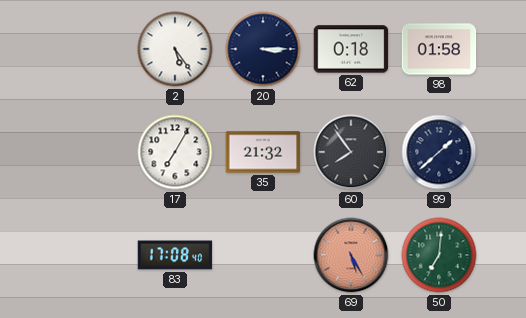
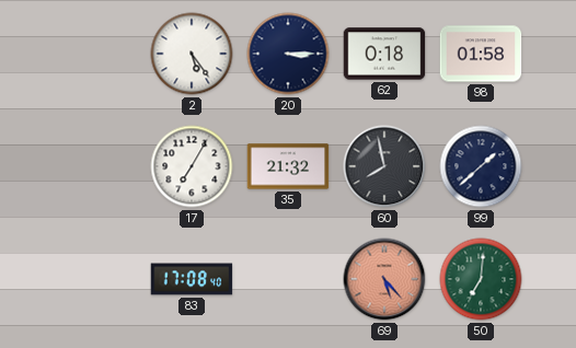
60: 7:54 -> 7:58 (384, 166)
69: 5:25 -> 5:23 (384, 279)
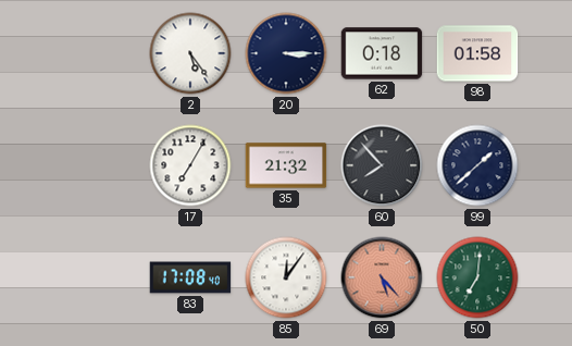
60: 7:58 -> 7:53 (382, 165)
85: none -> 12:06 (286, 277)
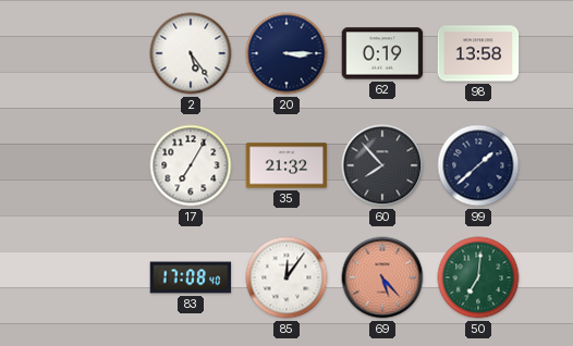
62: 0:18 -> 0:19 (382, 53)
98: 01:58 -> 13:58 (478, 53)
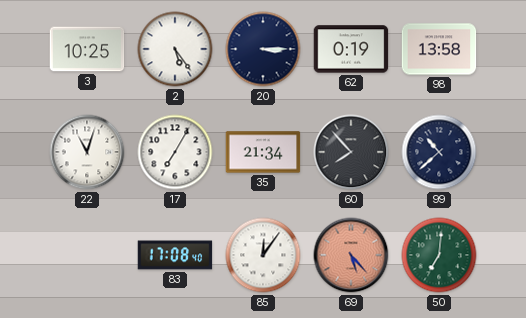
3: none -> 10:25 (87, 49)
22: none -> 11:03 (87, 152)
35: 21:32 -> 21:34 (263, 152)
99: 1:38 -> 10:38 (439, 152)
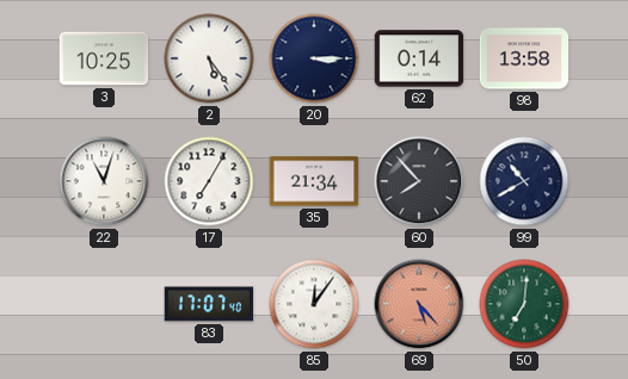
62: 0:19 -> 0:14 (419, 58)
99: 10:38 -> 10:40 (524, 181)
83: 17:08 -> 17:07 (209, 304)
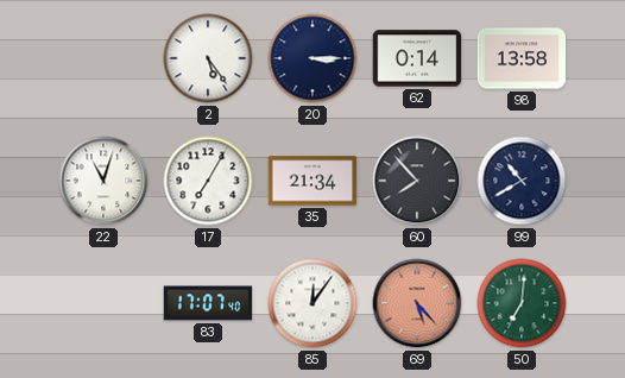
3: 10:25 -> none (104, 58)
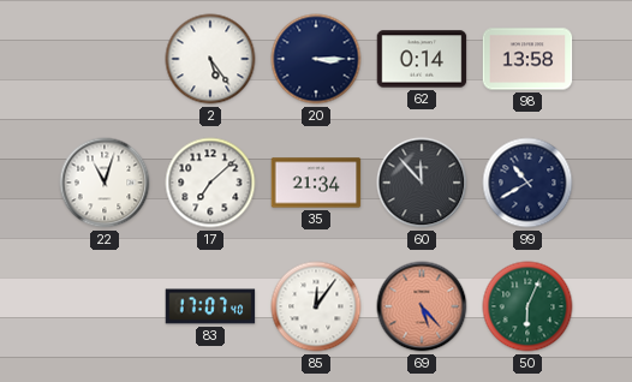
17: 7:05 -> 7:08 (210, 183)
60: 7:53 -> 11:53 (422, 183)
50: 7:01 -> 6:04 (527, 306)
